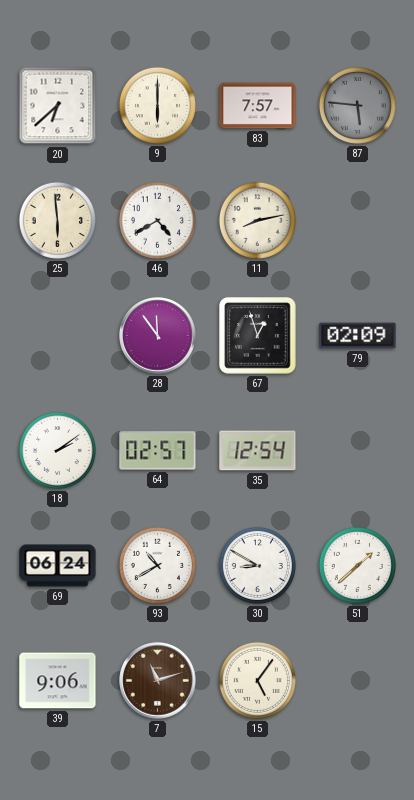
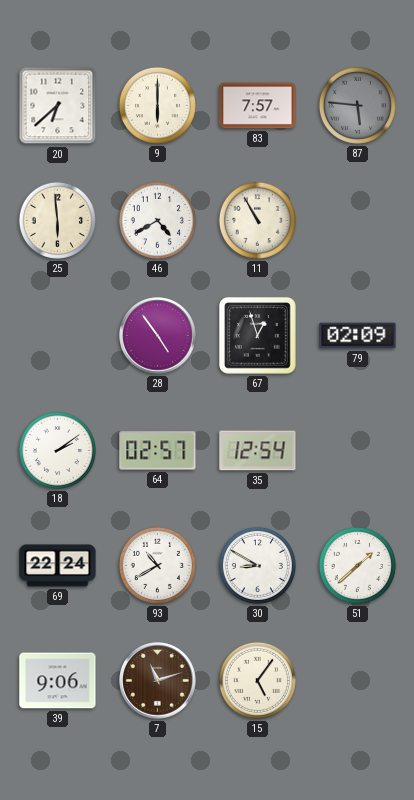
11: 8:13 -> 10:55 (257, 220)
28: 11:54 -> 4:54 (158, 336)
69: 06:24 -> 22:24 (58, 566)
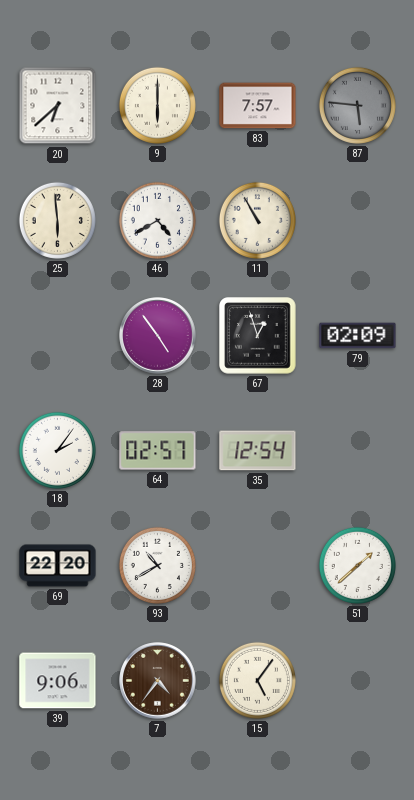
18: 2:09 -> 2:06 (57, 450)
69: 22:24 -> 22:20 (58, 566)
30: 8:50 -> none (257, 565)
7: 11:12 -> 4:36 (158, 681)
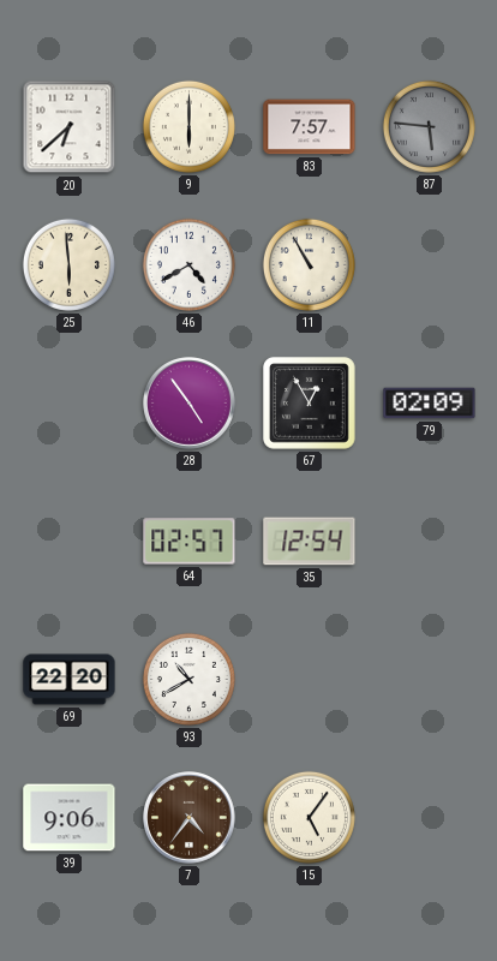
67: 12:57 -> 12:55 (310, 404)
18: 2:06 -> none (57, 450)
51: 1:38 -> none (357, 565)
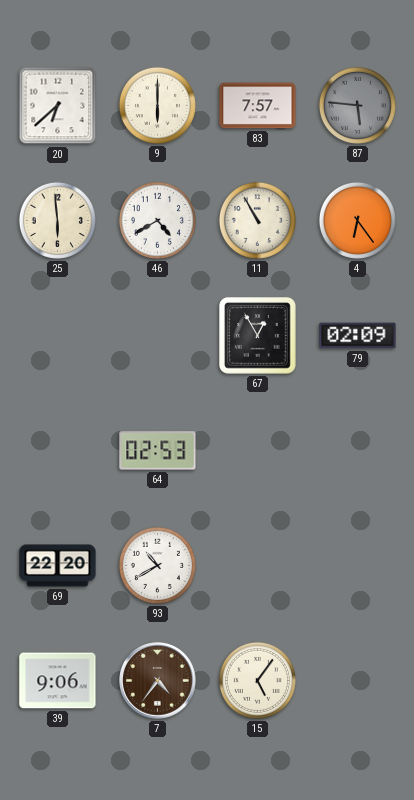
4: none -> 6:24 (357, 220)
28: 4:54 -> none (190, 404)
64: 02:57 -> 02:53 (158, 451)
35: 12:54 -> none (310, 542)
